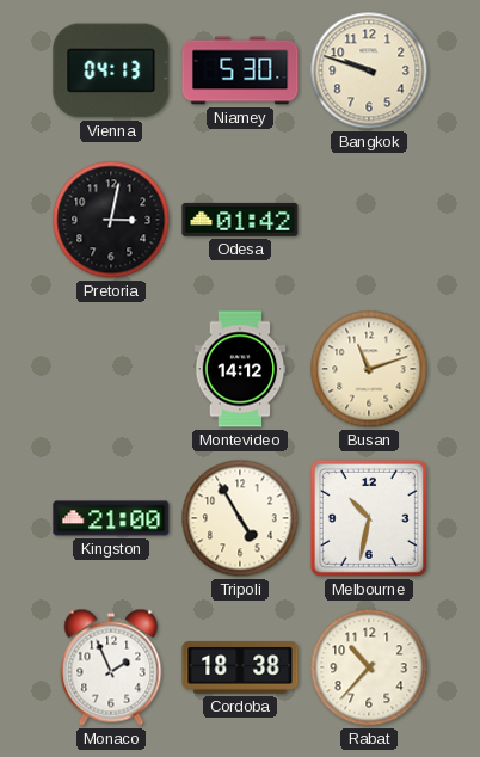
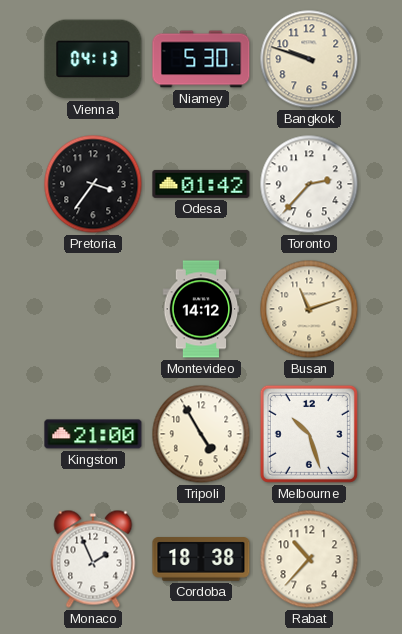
Pretoria: 3:02 -> 3:36 (93, 184)
Toronto: none -> 2:37 (309, 184)
Melbourne: 10:32 -> 10:27 (309, 434)
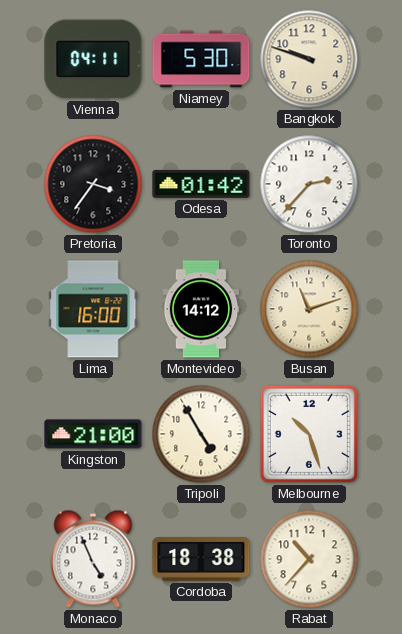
Vienna: 04:13 -> 04:11 (93, 59)
Lima: none -> 16:00 (93, 309)
Monaco: 1:56 -> 4:56 (93, 559)
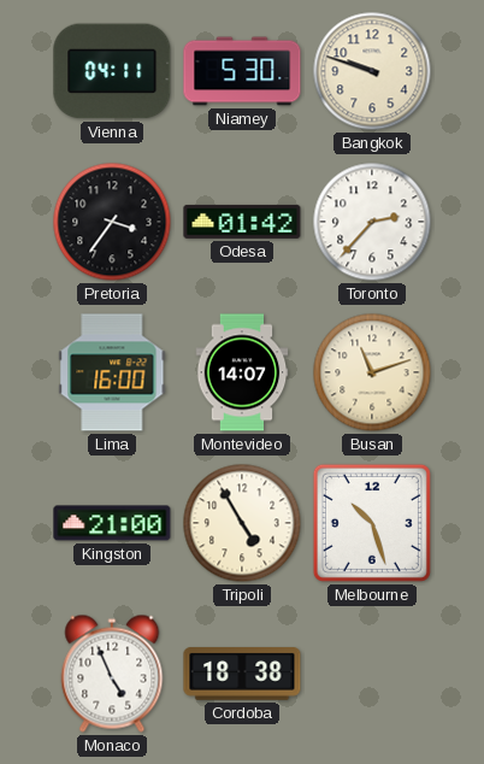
Montevideo: 14:12 -> 14:07 (242, 372)
Rabat: 10:37 -> none (309, 559)
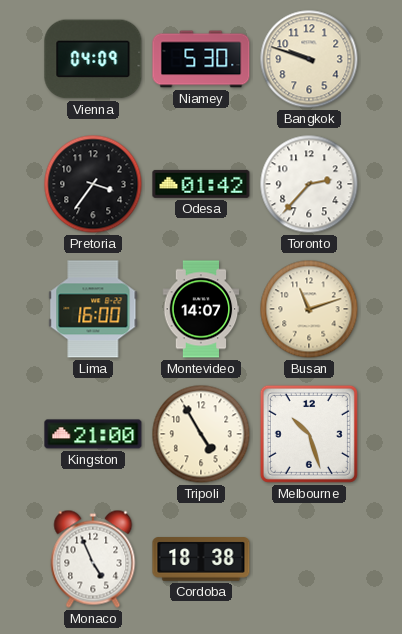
Vienna: 04:11 -> 04:09 (93, 59)
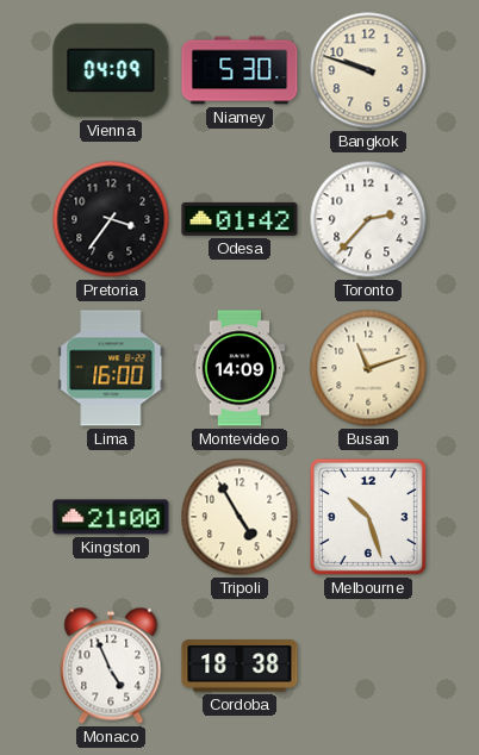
Montevideo: 14:07 -> 14:09 (240, 368)
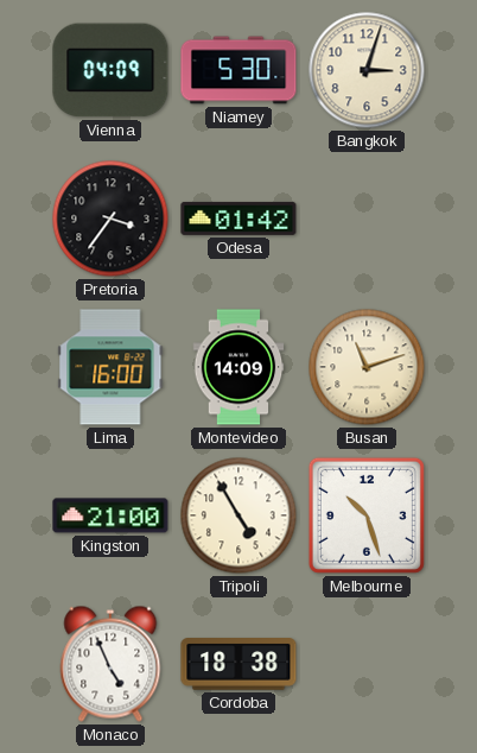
Bangkok: 9:48 -> 3:03 (367, 70)
Toronto: 2:37 -> none (368, 219)
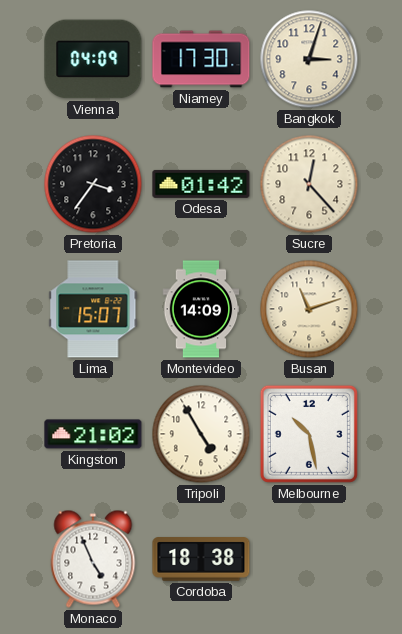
Niamey: 5:30 -> 17:30 (201, 59)
Sucre: none -> 12:23 (309, 184)
Lima: 16:00 -> 15:07 (93, 309)
Kingston: 21:00 -> 21:02 (93, 434)
Melbourne: 10:27 -> 10:28 (309, 434)
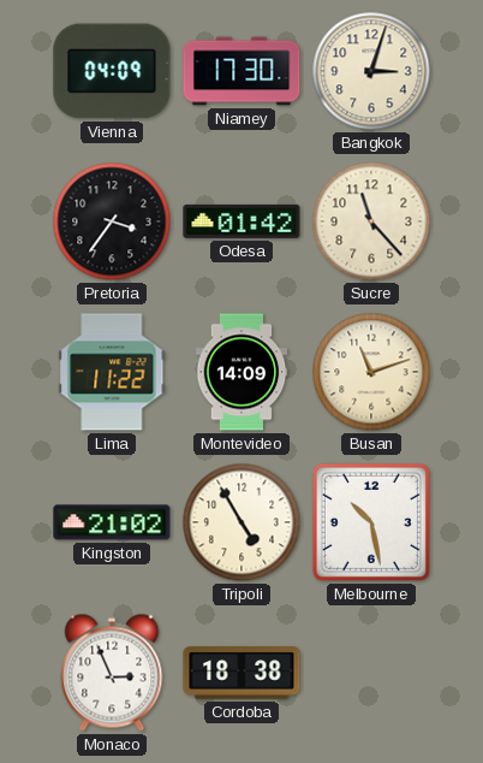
Sucre: 12:23 -> 11:23 (371, 221)
Lima: 15:07 -> 11:22 (112, 372)
Monaco: 4:56 -> 2:56 (112, 673)
